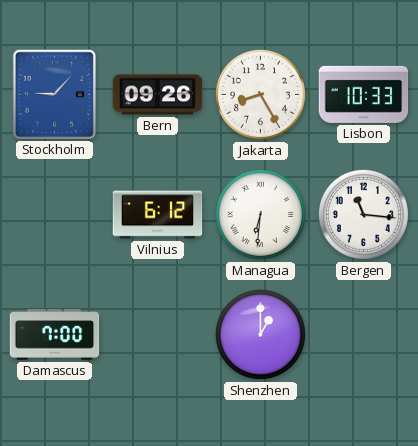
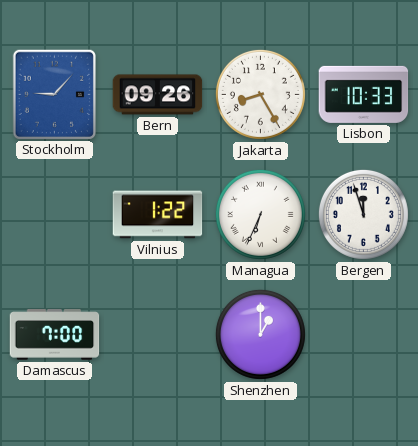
Vilnius: 6:12 -> 1:22 (158, 215)
Managua: 6:31 -> 6:34 (260, 214)
Bergen: 11:16 -> 11:57 (363, 214)
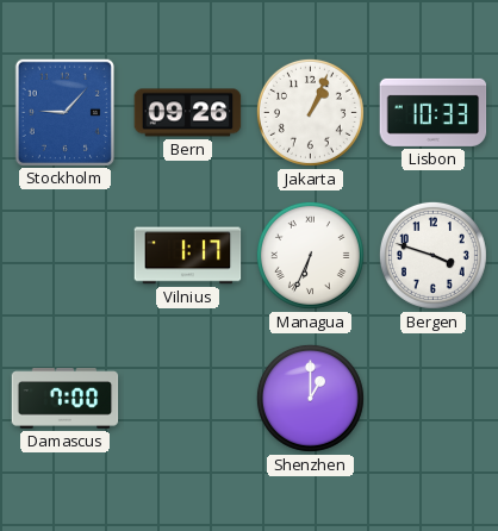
Jakarta: 8:25 -> 1:04 (310, 112)
Vilnius: 1:22 -> 1:17 (188, 256)
Bergen: 11:57 -> 3:48 (432, 255)
